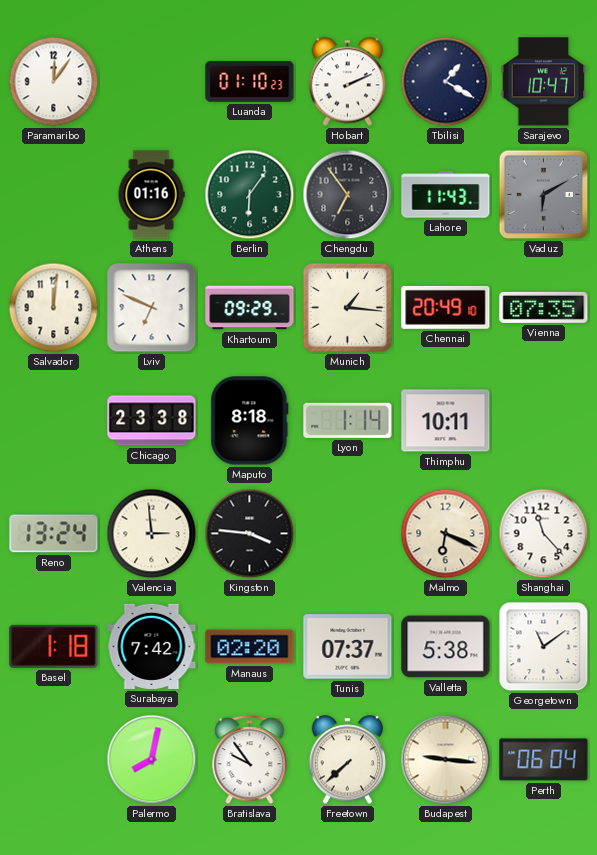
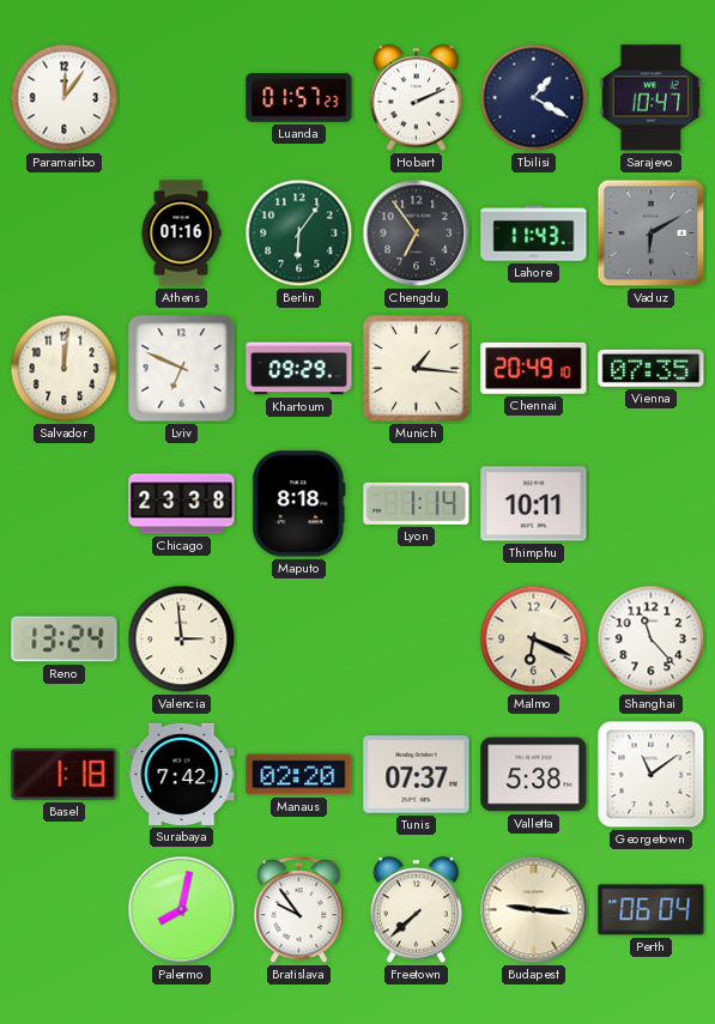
Luanda: 01:10 -> 01:57 (299, 98)
Kingston: 3:46 -> none (250, 534)
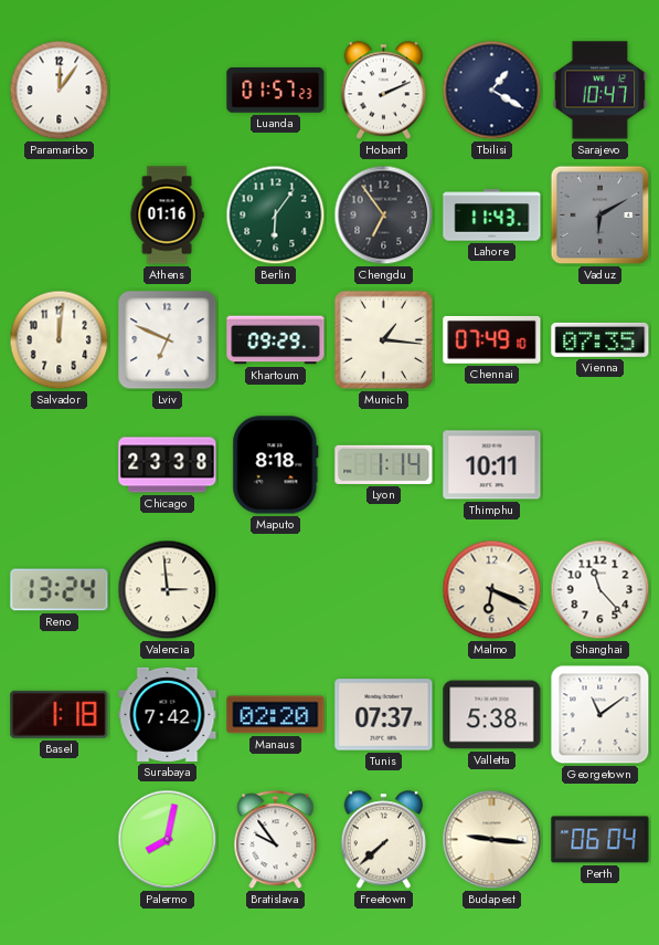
Chennai: 20:49 -> 07:49 (492, 339)
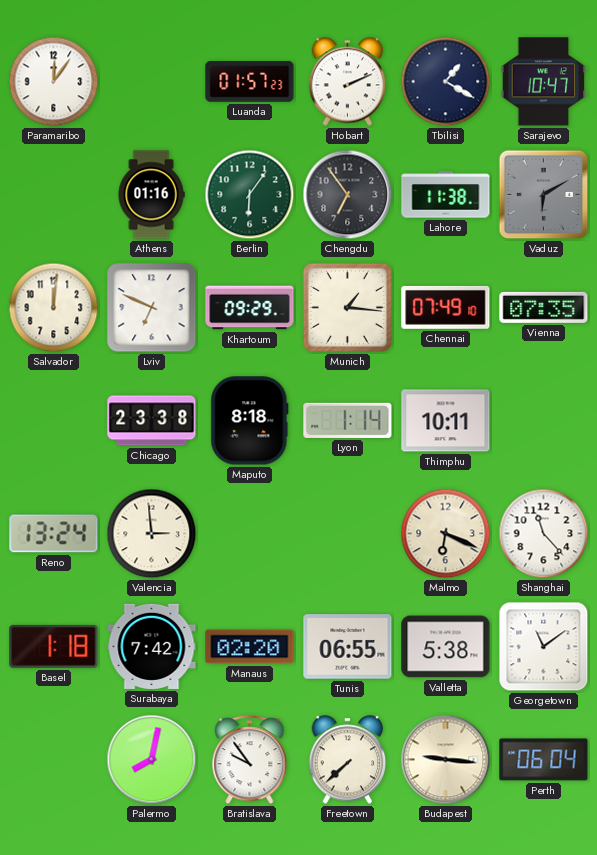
Lahore: 11:43 -> 11:38 (446, 195)
Tunis: 07:37 -> 06:55 (348, 647)
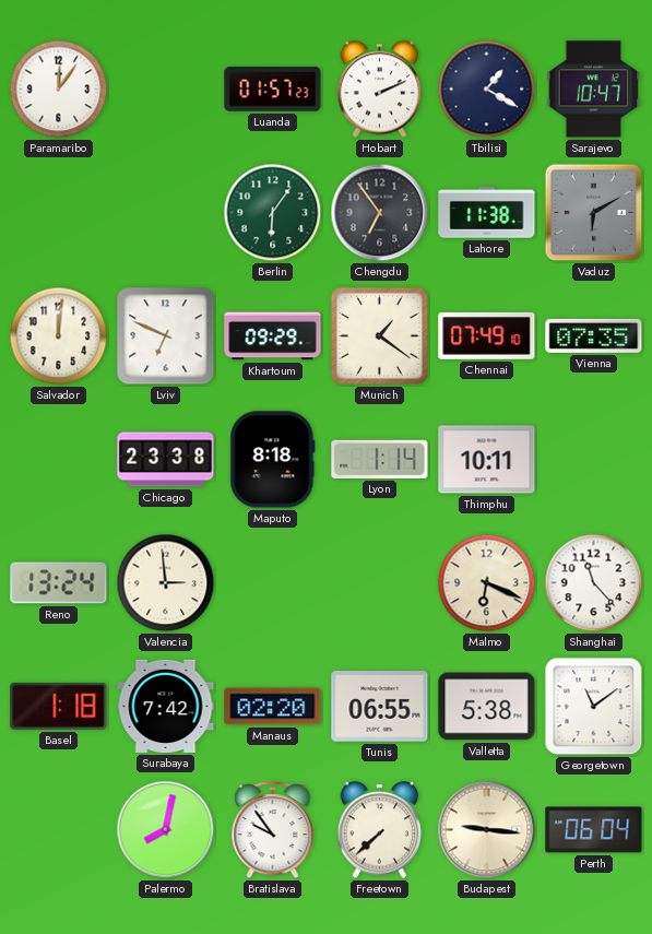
Athens: 01:16 -> none (151, 195)
Munich: 1:16 -> 1:21 (379, 335)
